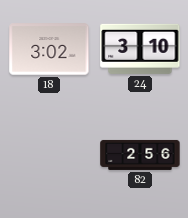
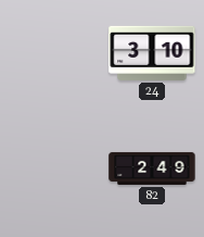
18: 3:02 -> none (49, 49)
82: 2:56 -> 2:49 (152, 169)
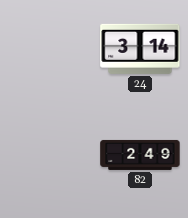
24: 3:10 -> 3:14 (140, 49)
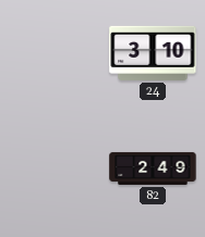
24: 3:14 -> 3:10 (153, 53)
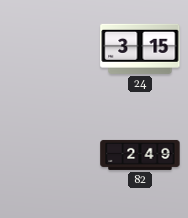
24: 3:10 -> 3:15 (140, 49)
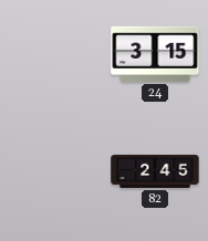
82: 2:49 -> 2:45 (155, 171)
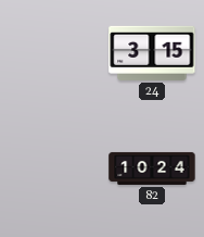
82: 2:45 -> 10:24 (152, 169)
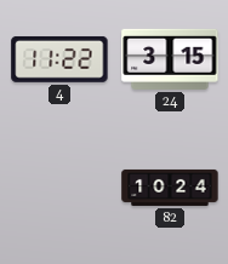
4: none -> 11:22 (59, 59)
